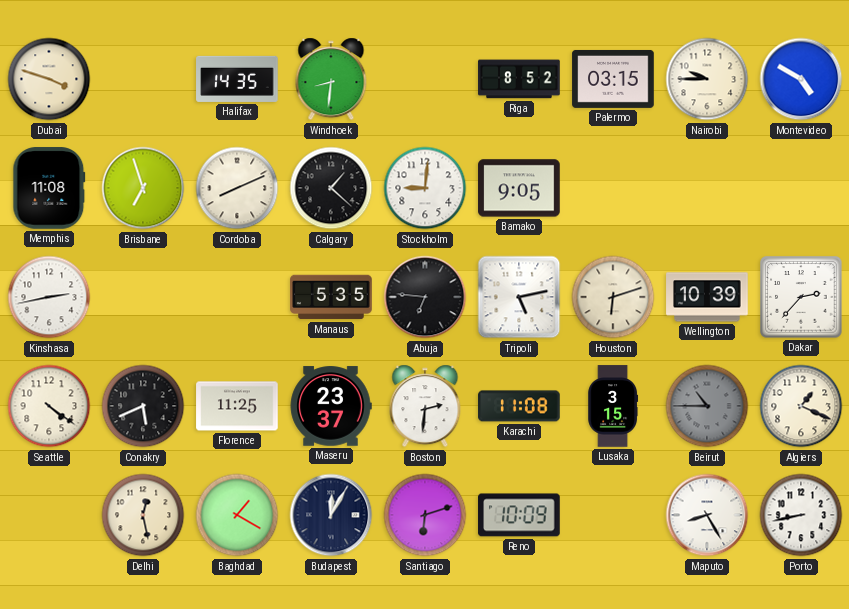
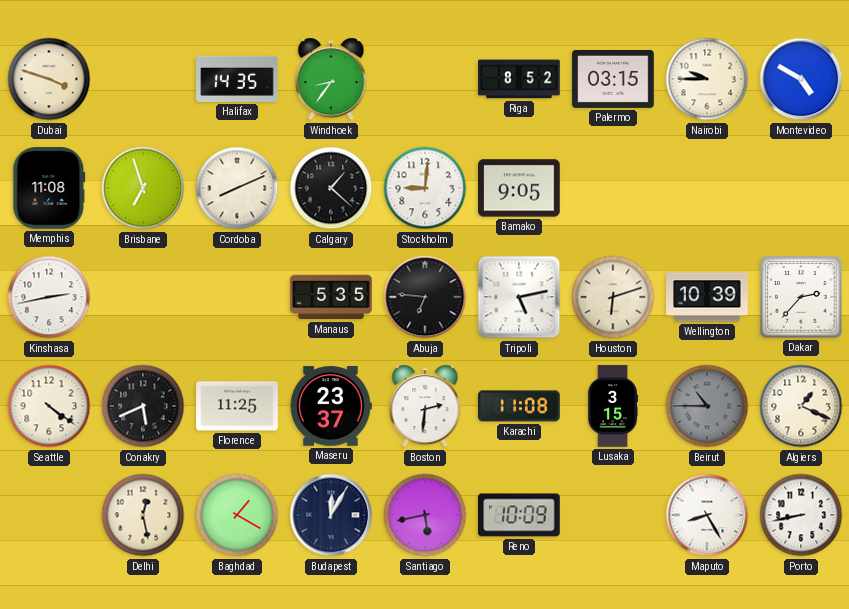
Windhoek: 8:31 -> 8:36 (331, 79)
Santiago: 6:12 -> 5:43 (425, 515)
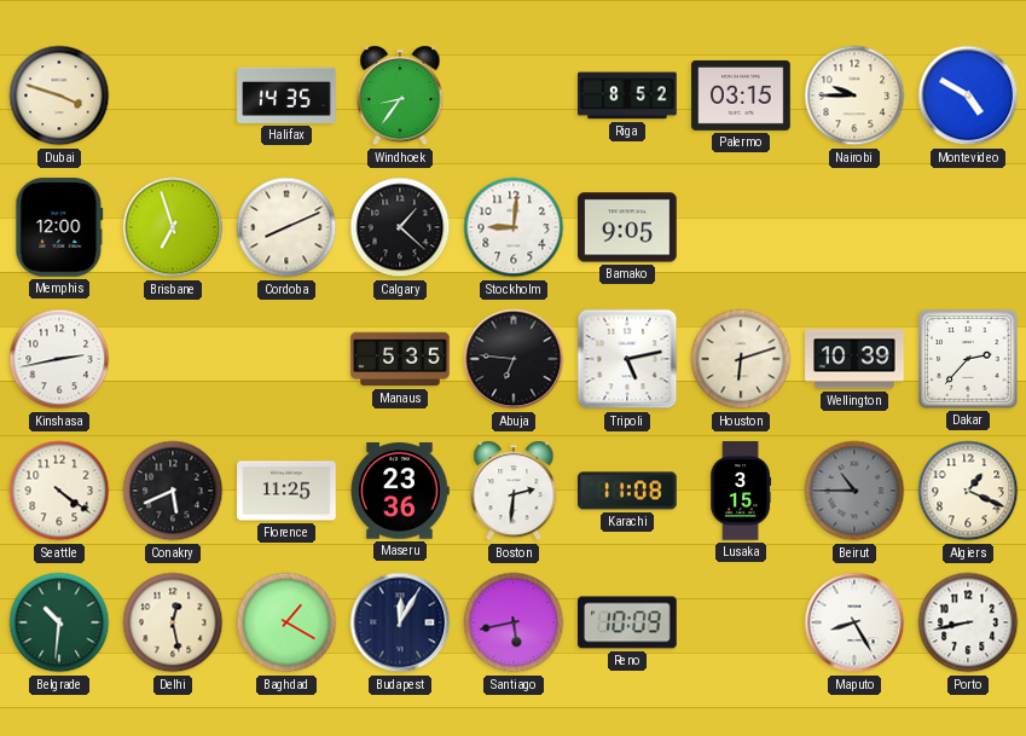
Memphis: 11:08 -> 12:00 (59, 227)
Maseru: 23:37 -> 23:36 (400, 491)
Belgrade: none -> 10:31 (59, 622)
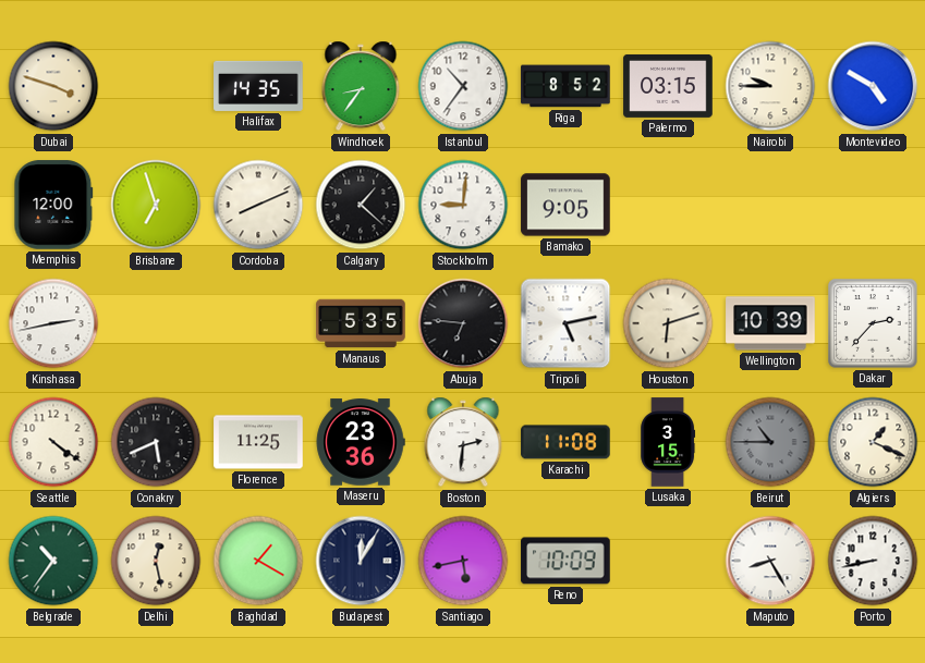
Istanbul: none -> 10:36 (463, 86)
Belgrade: 10:31 -> 10:36 (53, 561)
